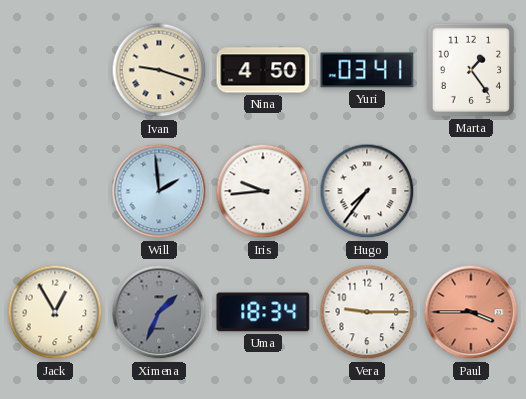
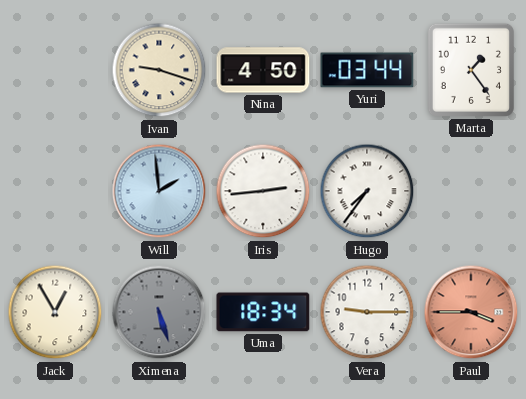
Yuri: 03:41 -> 03:44 (367, 70)
Iris: 9:44 -> 2:44 (263, 191)
Ximena: 1:34 -> 5:27 (159, 312)
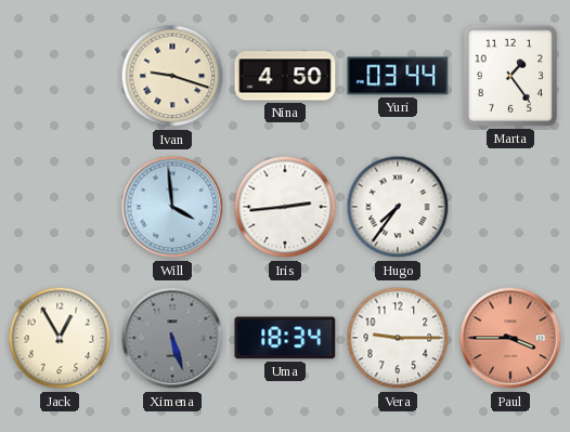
Will: 1:59 -> 3:59 (172, 207)
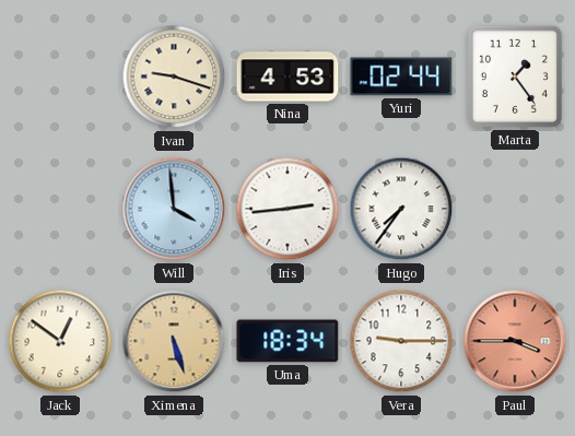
Nina: 4:50 -> 4:53 (287, 76)
Yuri: 03:44 -> 02:44 (401, 76)
Jack: 12:55 -> 12:51 (60, 341)
Ximena dial: grey -> champagne (174, 341)
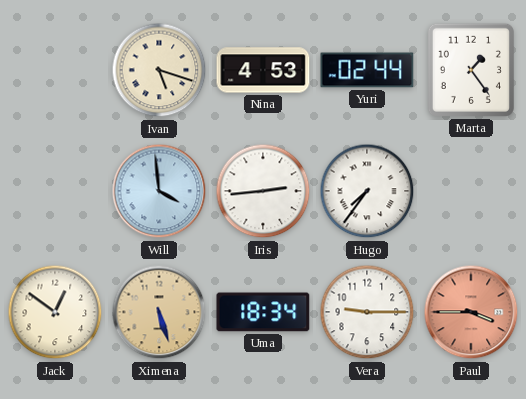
Ivan: 9:18 -> 5:18 (159, 70)
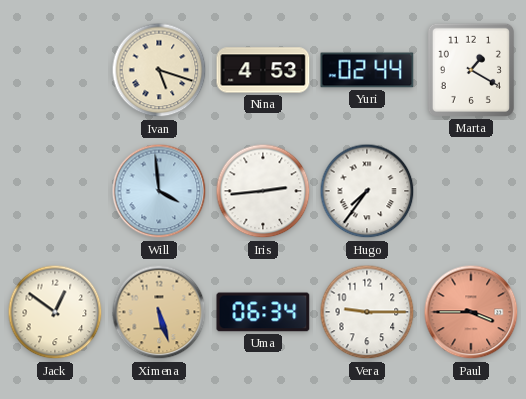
Marta: 1:24 -> 1:20 (471, 70)
Uma: 18:34 -> 06:34 (263, 312)
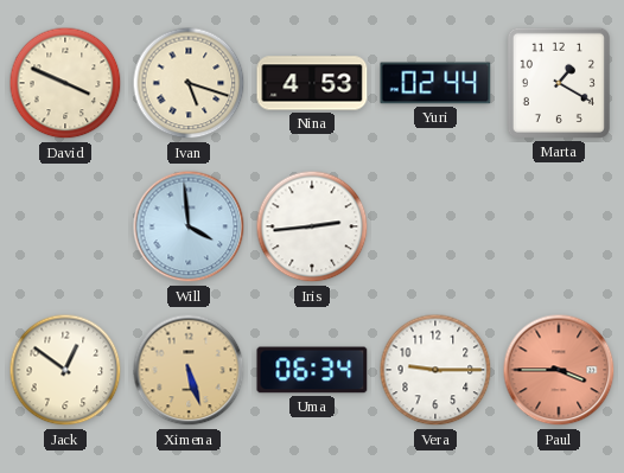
David: none -> 3:49 (65, 83)
Hugo: 7:36 -> none (367, 191)
